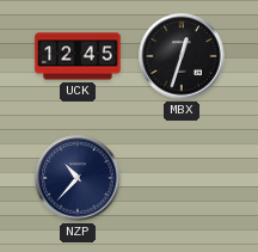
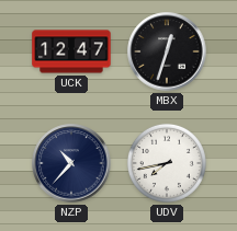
UCK: 12:45 -> 12:47 (71, 51)
UDV: none -> 7:43 (167, 163)
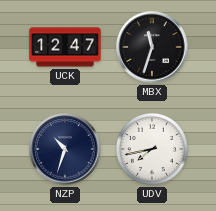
MBX: 12:33 -> 11:33 (152, 47)
NZP: 10:37 -> 10:33 (65, 149)
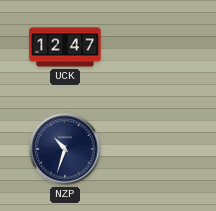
MBX: 11:33 -> none (152, 47)
UDV: 7:43 -> none (152, 149)
